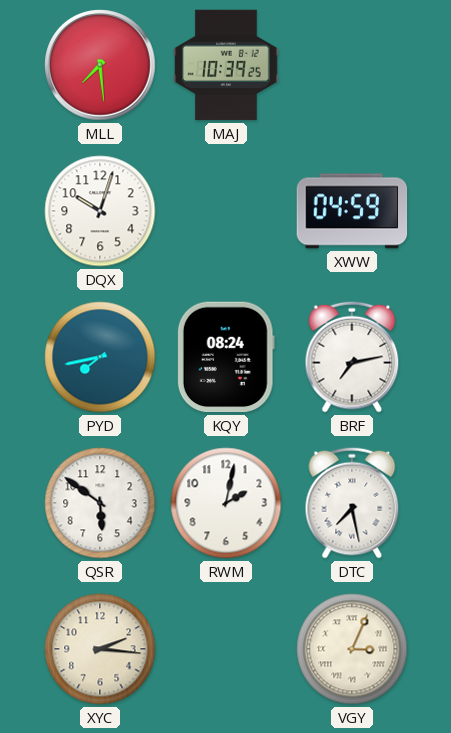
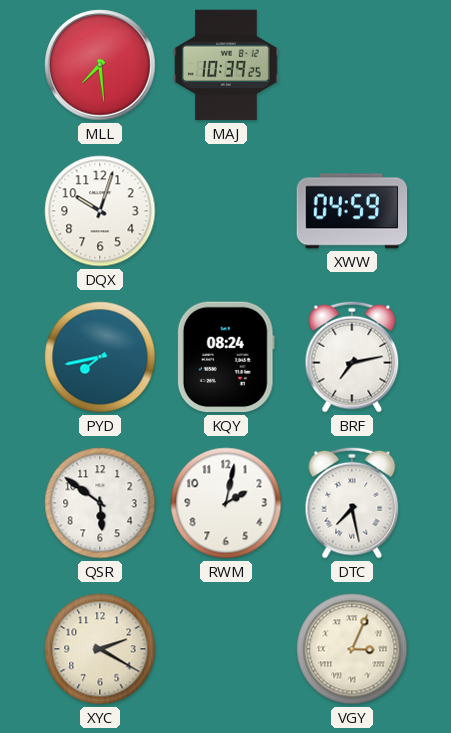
XYC: 2:16 -> 2:20 (100, 649)
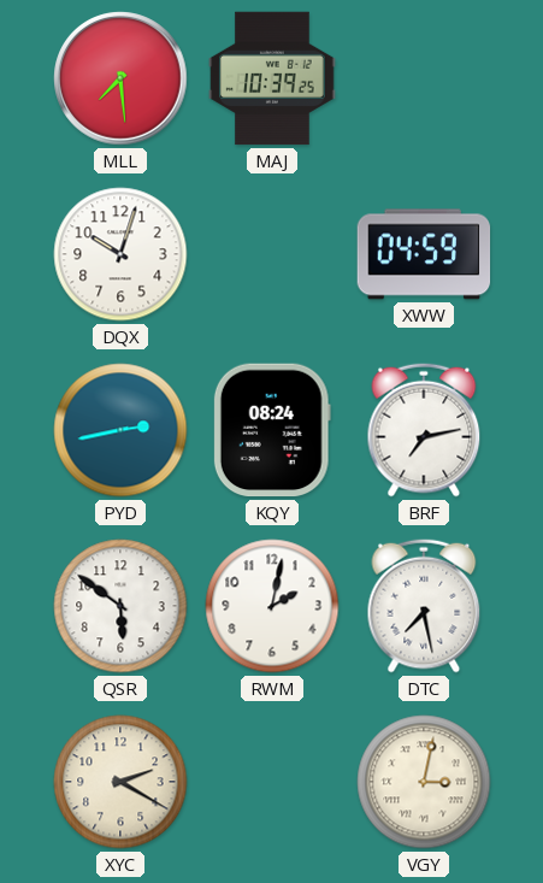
PYD: 7:43 -> 2:43 (120, 430)
VGY: 3:04 -> 3:02 (424, 782)
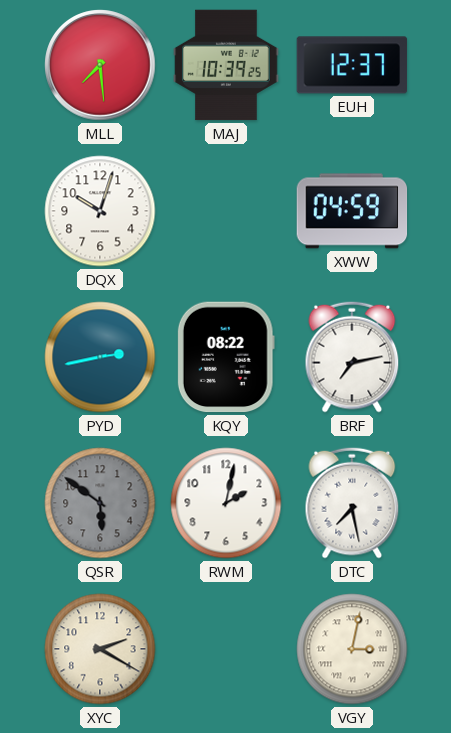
EUH: none -> 12:37 (352, 65)
KQY: 08:24 -> 08:22 (226, 357)
QSR dial: white -> grey (100, 503)
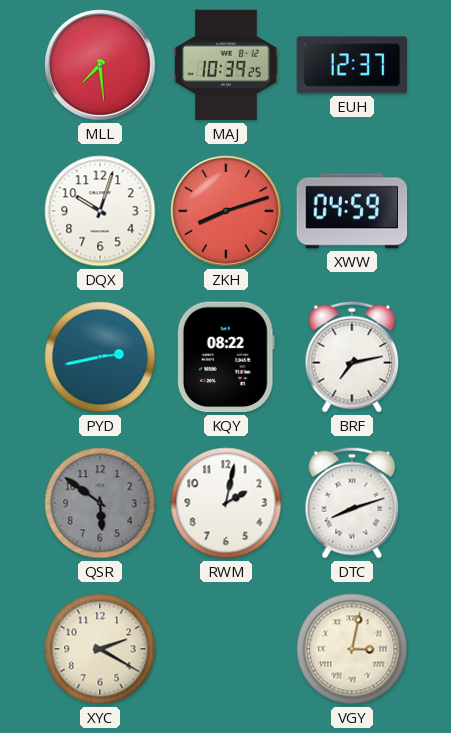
ZKH: none -> 8:12 (226, 211)
DTC: 7:28 -> 8:12 (352, 503)
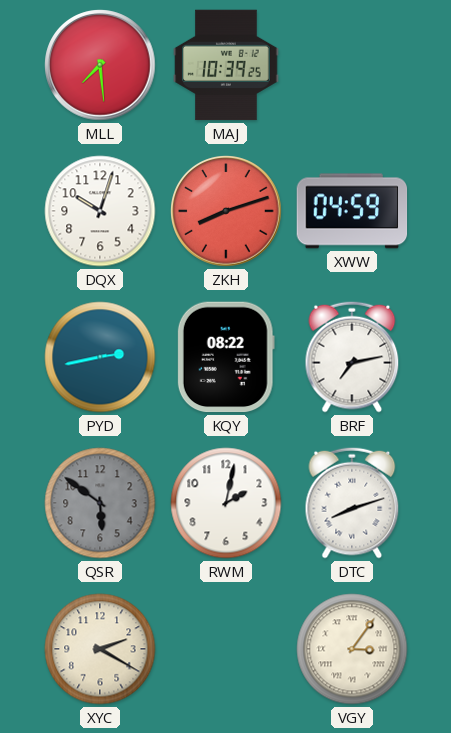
EUH: 12:37 -> none (352, 65)
VGY: 3:02 -> 3:06 (352, 649)
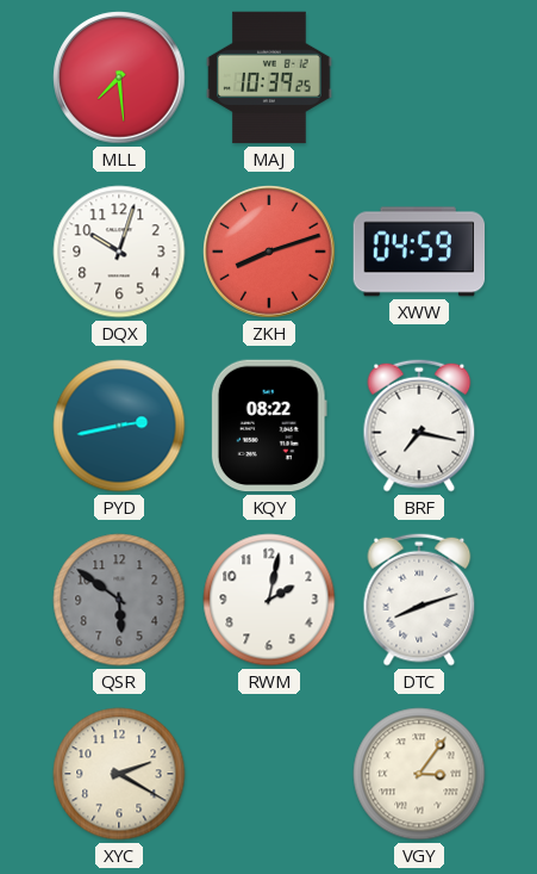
BRF: 7:13 -> 7:17 (419, 426)
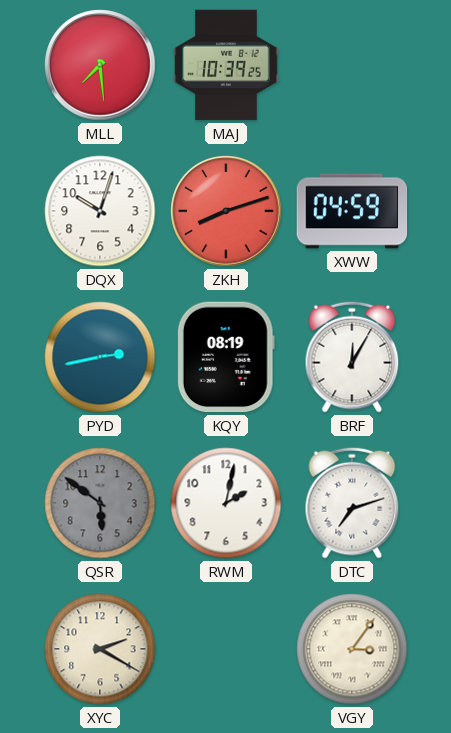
KQY: 08:22 -> 08:19 (226, 357)
BRF: 7:17 -> 12:05 (352, 357)
DTC: 8:12 -> 7:12 (352, 503)
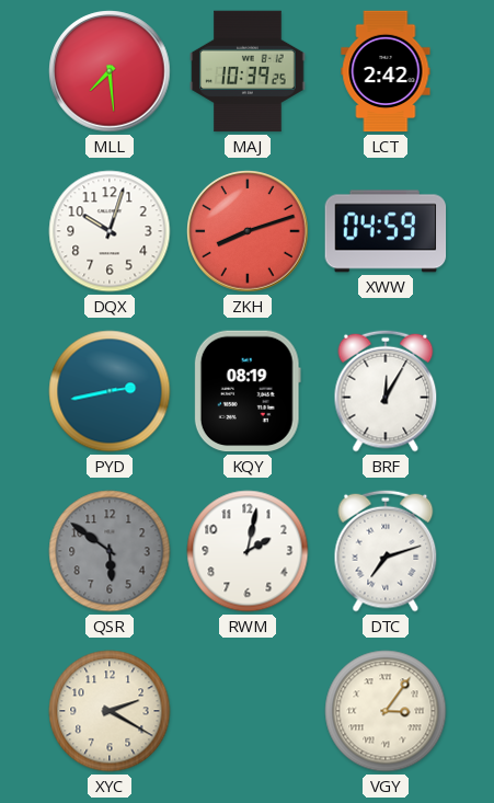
LCT: none -> 2:42 (386, 71)
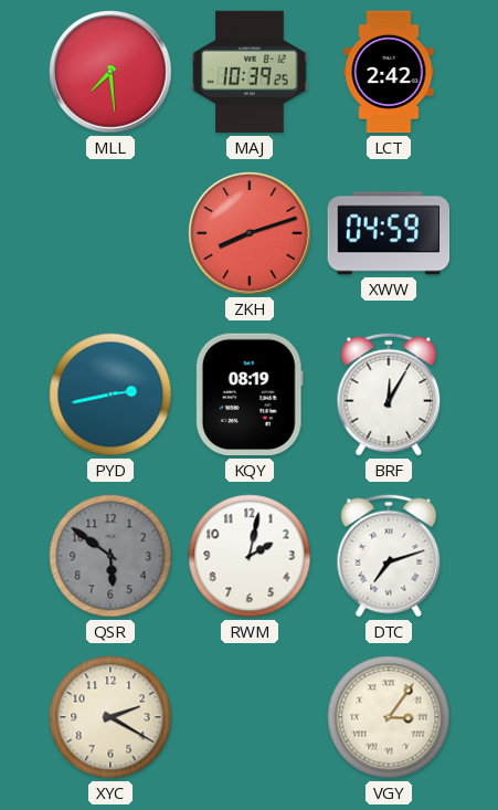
DQX: 10:03 -> none (110, 231)
